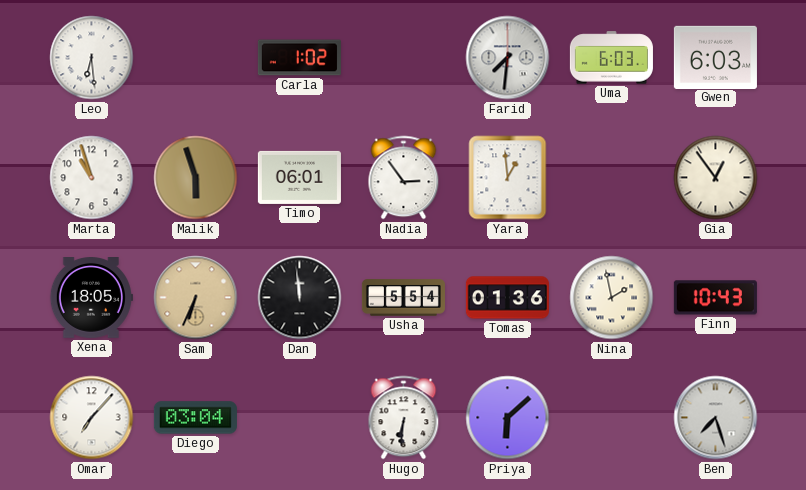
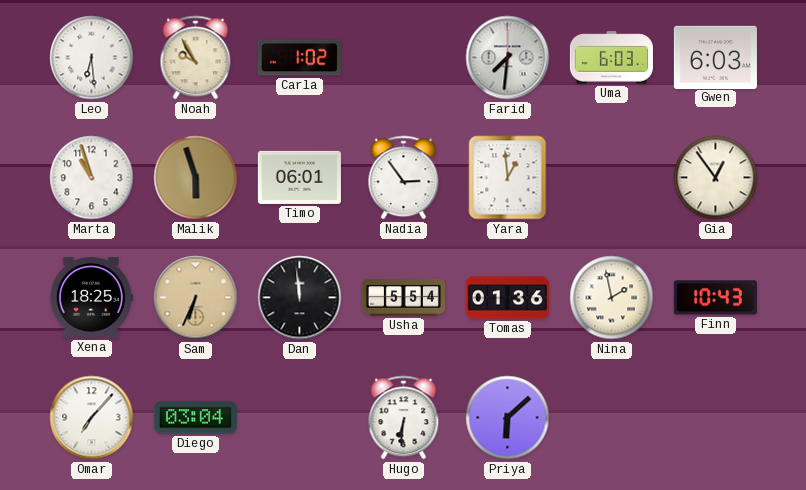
Noah: none -> 9:55 (196, 58)
Xena: 18:05 -> 18:25 (91, 298)
Ben: 7:27 -> none (716, 418)
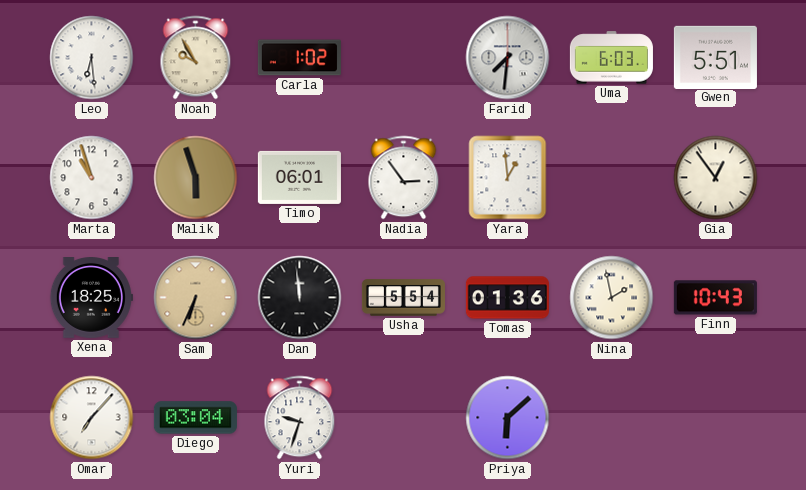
Gwen: 6:03 -> 5:51 (715, 57)
Yuri: none -> 9:33 (300, 418)
Hugo: 6:31 -> none (404, 418)
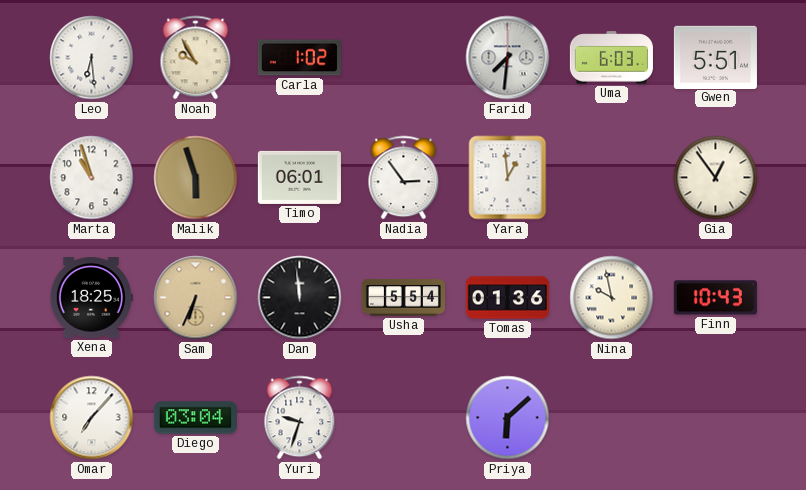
Nina: 1:58 -> 9:58 (612, 298)
